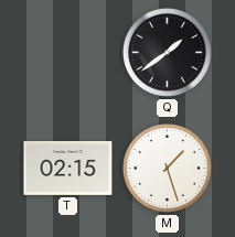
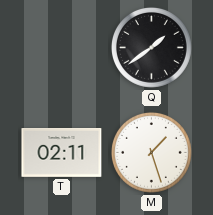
T: 02:15 -> 02:11 (62, 153)
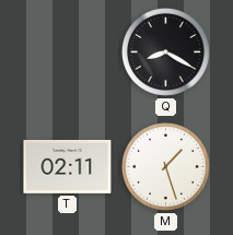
Q: 1:39 -> 8:20 (165, 51)
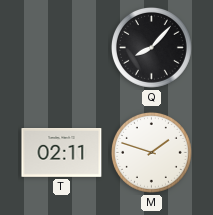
Q: 8:20 -> 8:07 (151, 47)
M: 1:27 -> 1:48 (151, 152)
